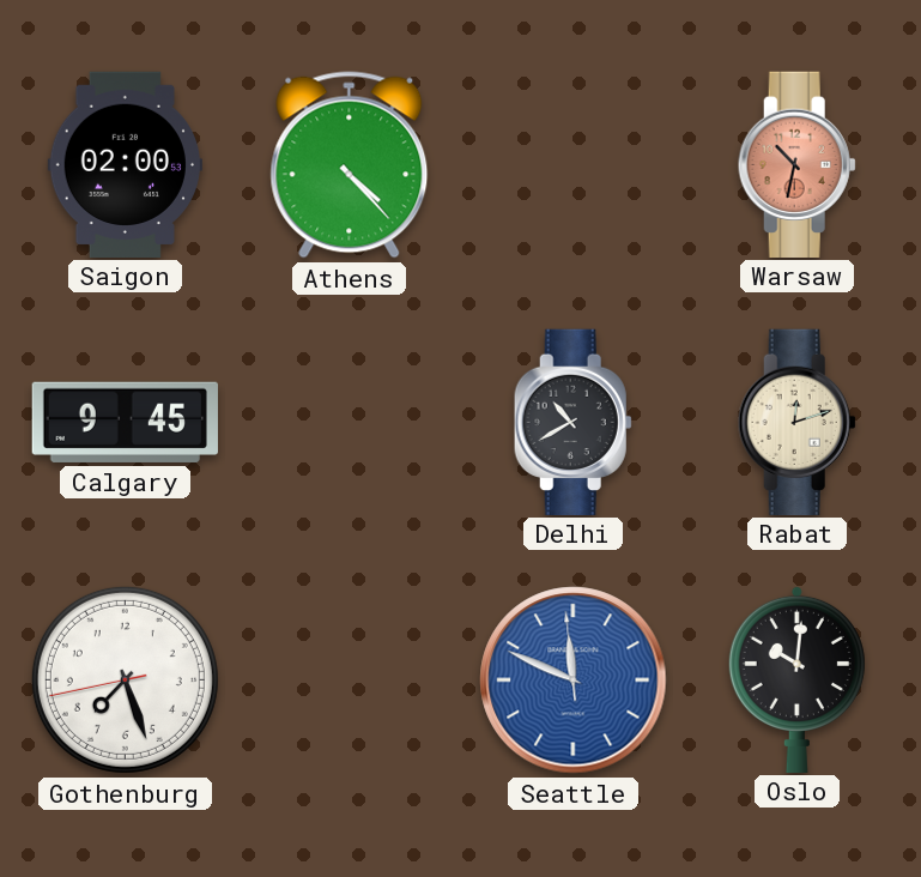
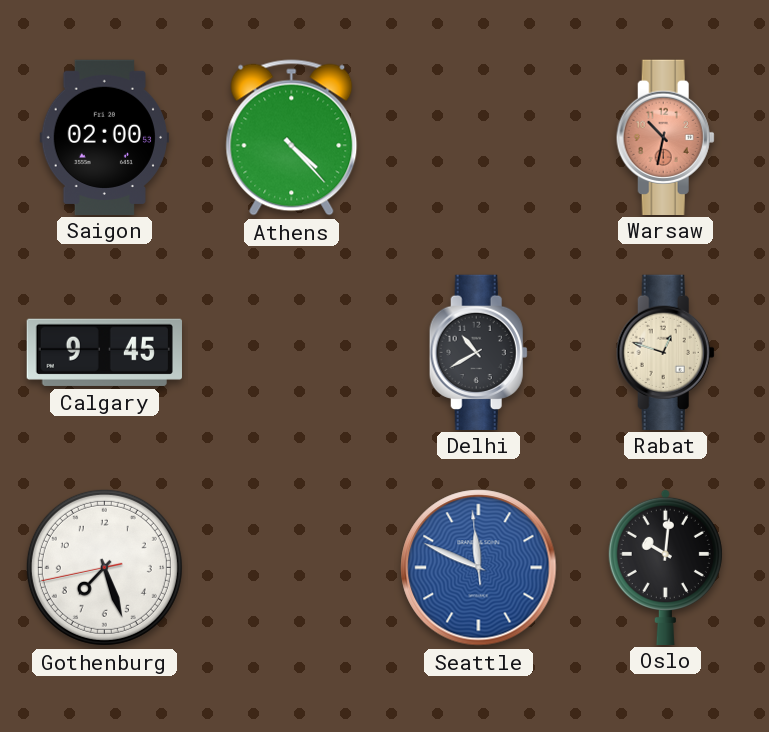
Rabat: 12:12 -> 12:48 (665, 352)
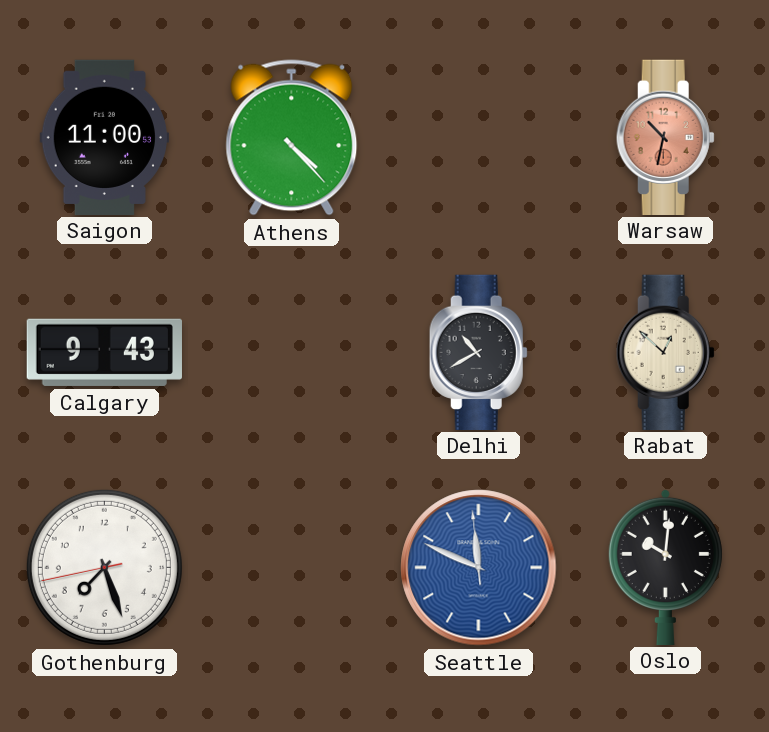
Saigon: 02:00 -> 11:00 (104, 137)
Calgary: 9:45 -> 9:43 (104, 352)
Rabat: 12:48 -> 12:52 (665, 352)
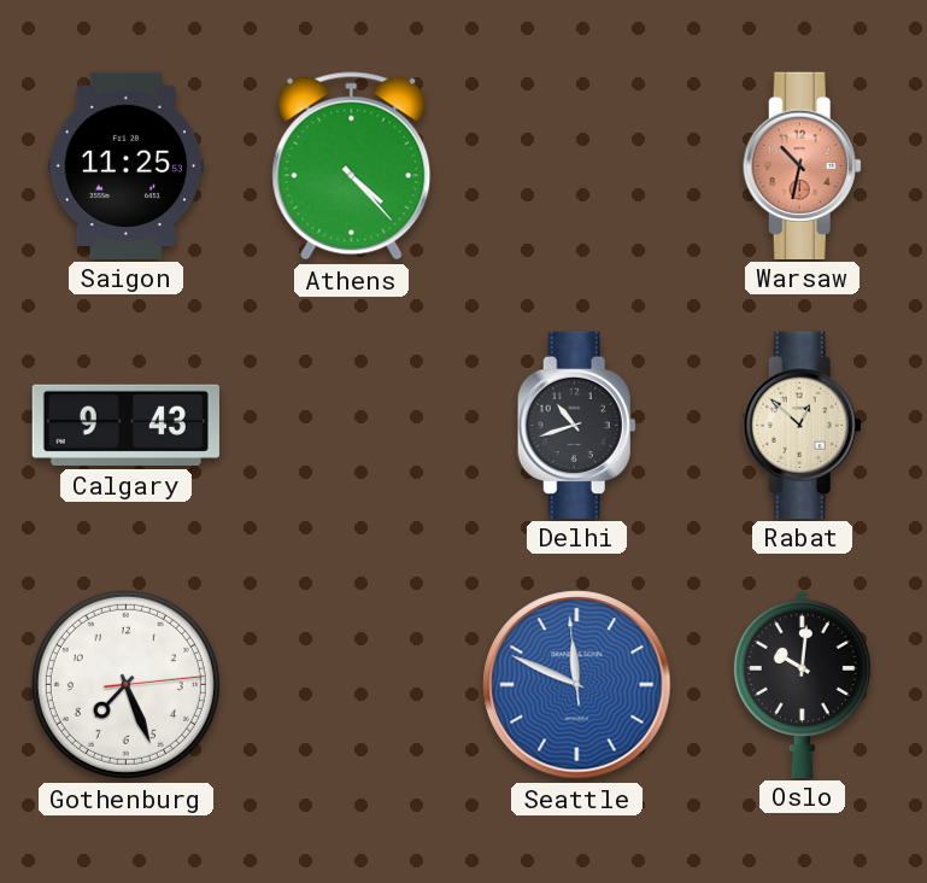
Saigon: 11:00 -> 11:25 (125, 165)
Delhi: 10:40 -> 10:42 (576, 425)
Gothenburg: 7:26:43 -> 7:26:14 (125, 684)
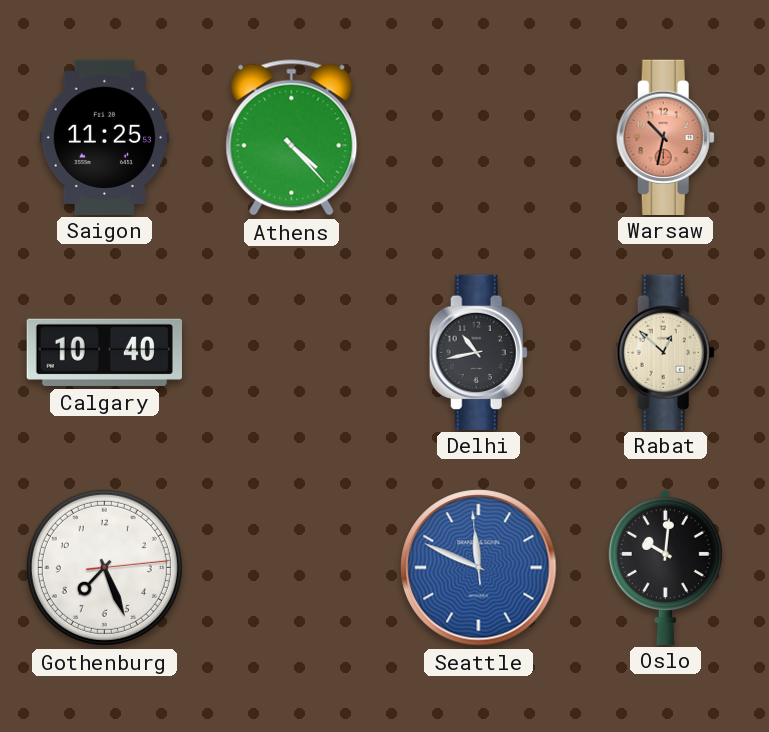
Calgary: 9:43 -> 10:40 (104, 352)
Delhi: 10:42 -> 10:43 (478, 352)
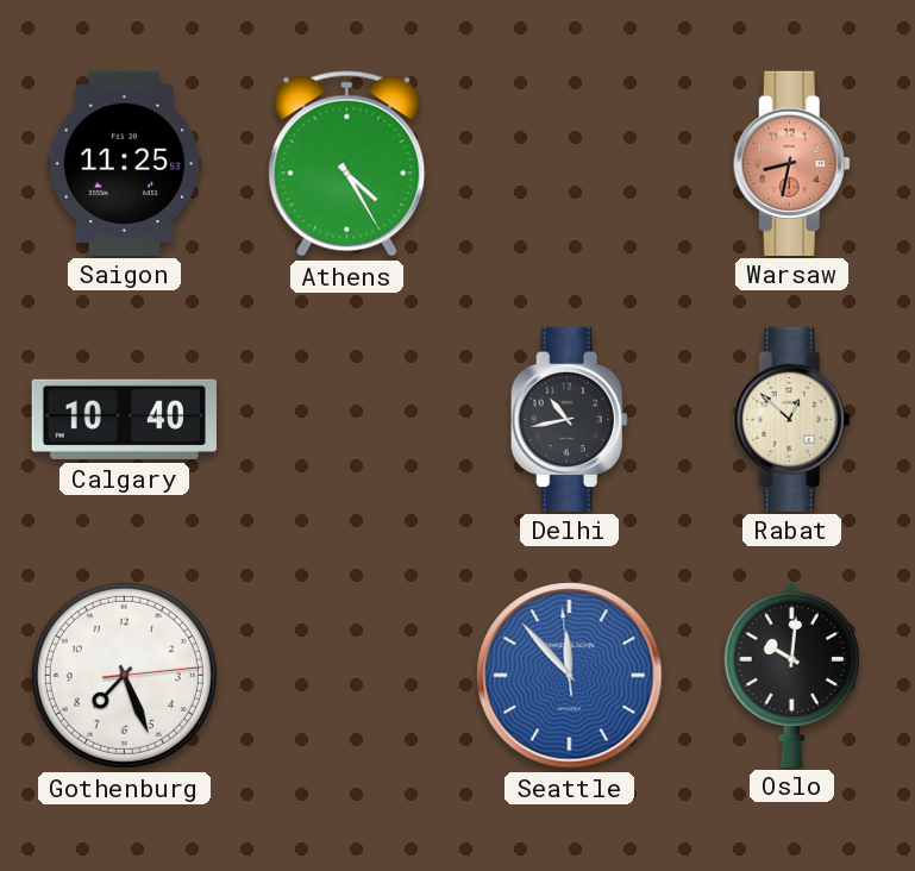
Athens: 4:23 -> 4:25 (347, 164)
Warsaw: 10:32 -> 8:32 (791, 163)
Seattle: 11:48 -> 11:52 (570, 676)
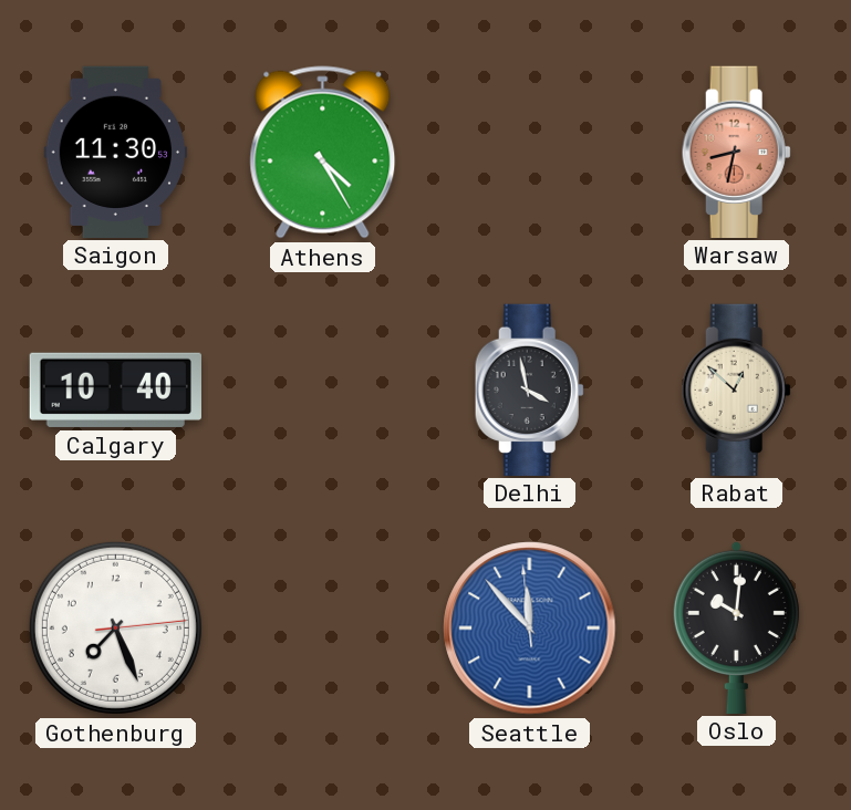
Saigon: 11:25 -> 11:30 (115, 152)
Delhi: 10:43 -> 3:58 (529, 390)
